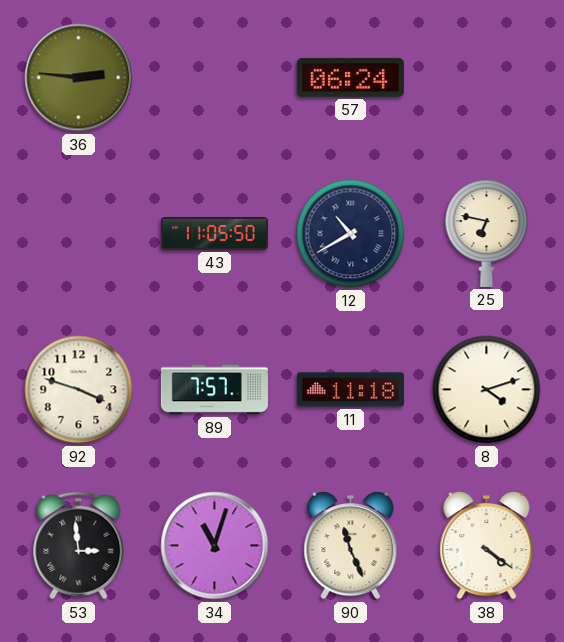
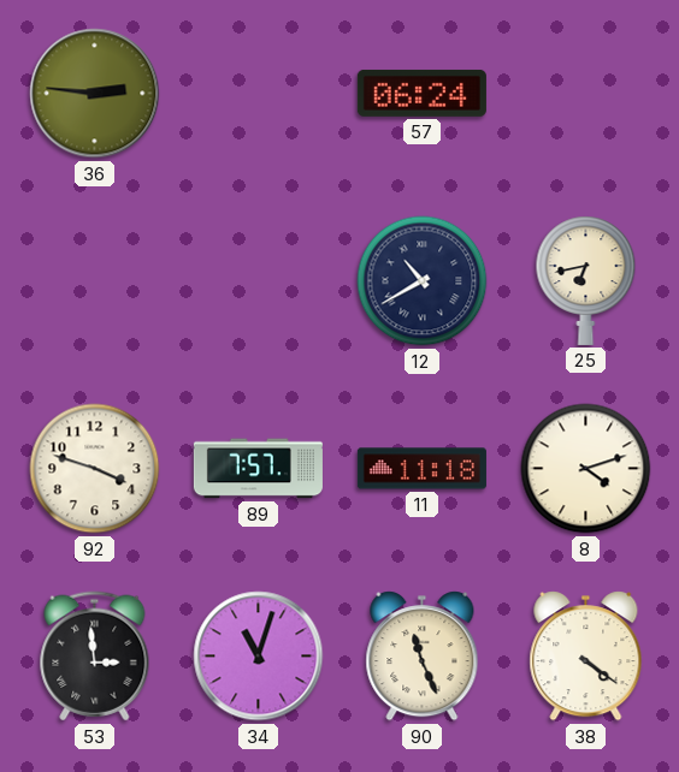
43: 11:05 -> none (214, 233)
25: 6:47 -> 6:43 (586, 280)
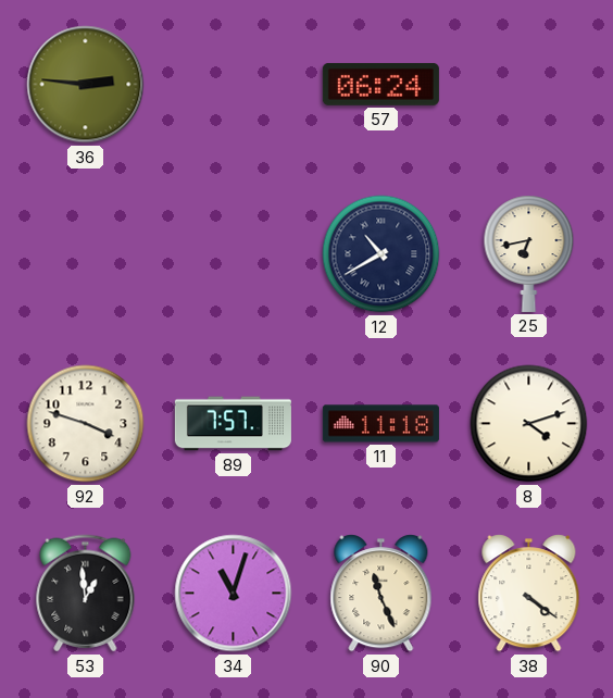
53: 2:59 -> 12:59 (86, 594)
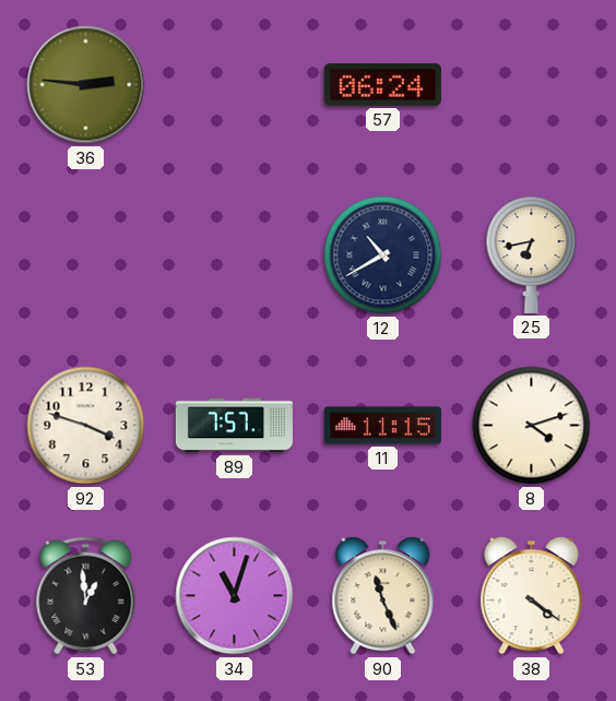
11: 11:18 -> 11:15 (382, 426)
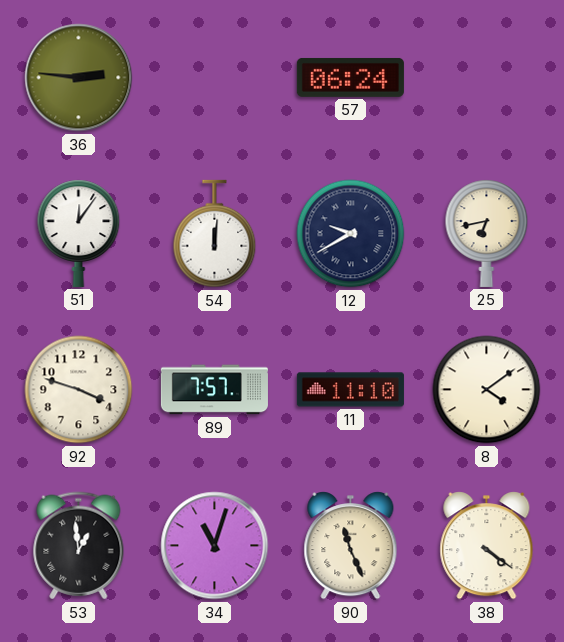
51: none -> 12:06 (79, 233)
54: none -> 12:01 (215, 234)
12: 10:40 -> 9:40 (351, 234)
11: 11:15 -> 11:10 (350, 390)
8: 4:12 -> 4:09 (487, 390)
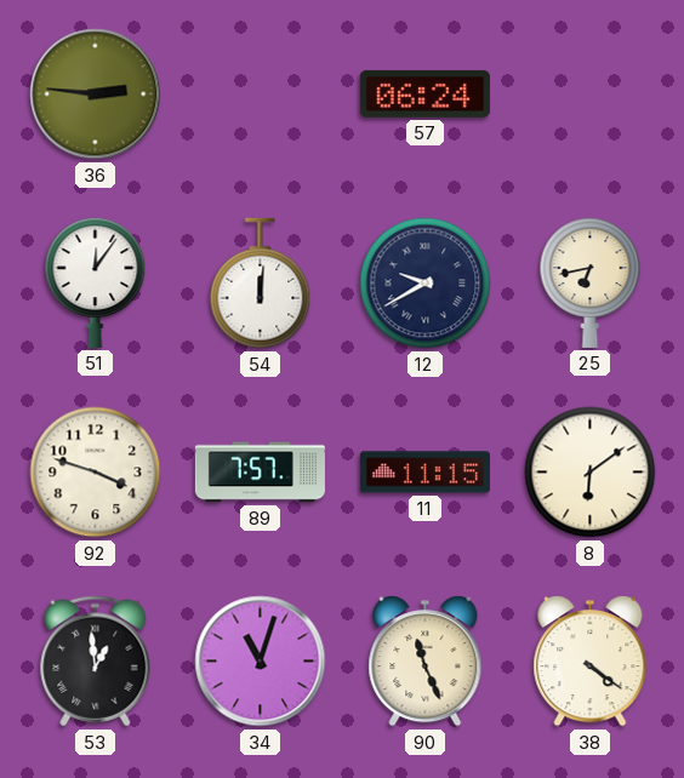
11: 11:10 -> 11:15 (424, 473)
8: 4:09 -> 6:09 (591, 473)
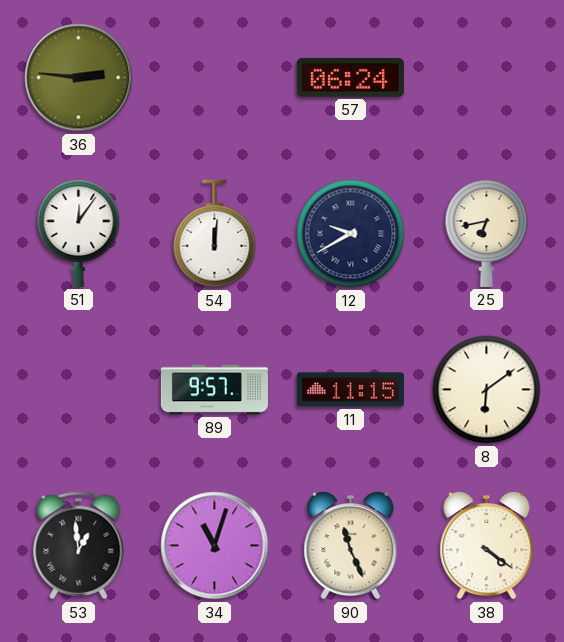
92: 3:48 -> none (96, 473)
89: 7:57 -> 9:57 (214, 390)
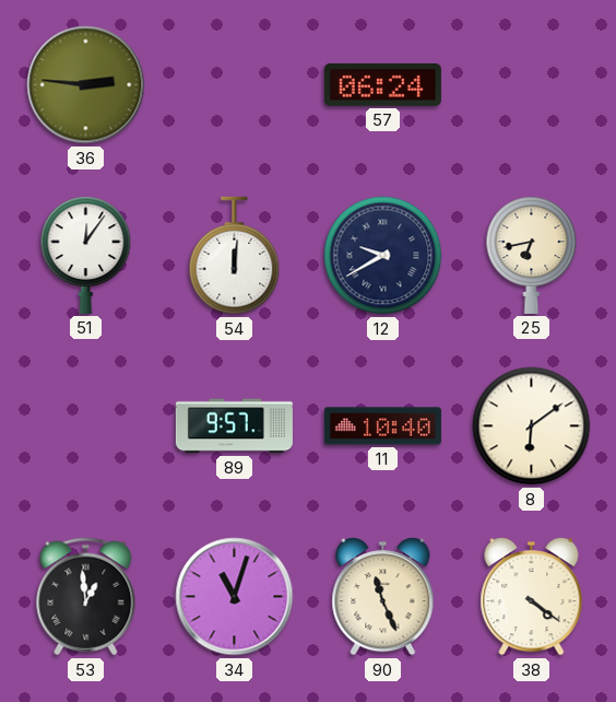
11: 11:15 -> 10:40 (382, 426)
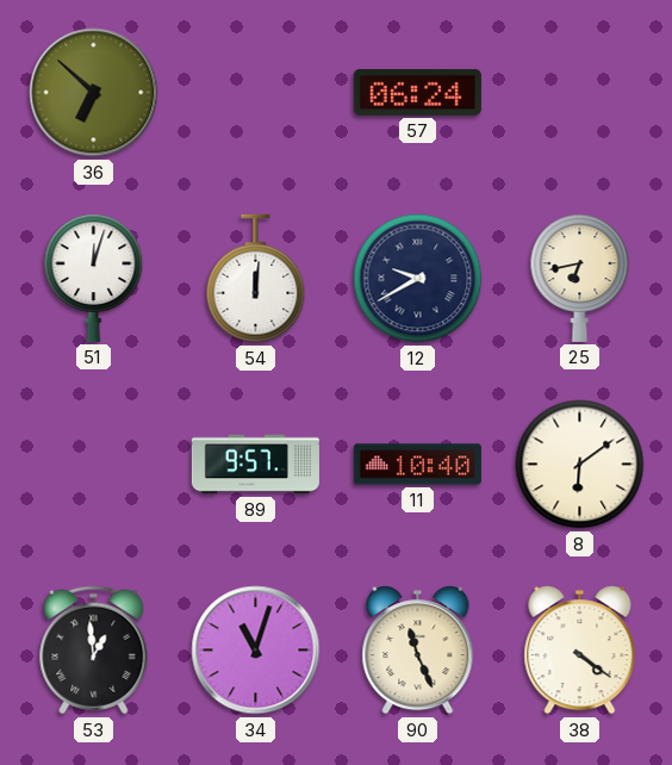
36: 2:46 -> 6:52 (94, 93)
51: 12:06 -> 12:03 (94, 278)
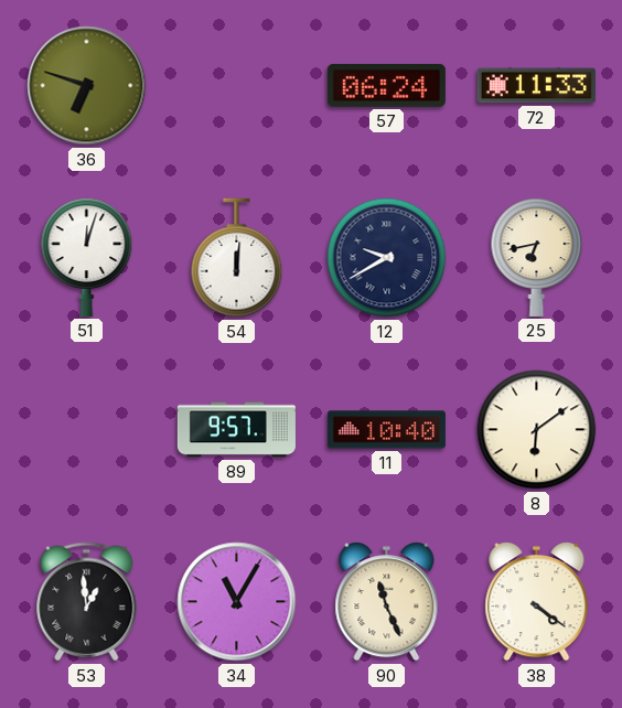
36: 6:52 -> 6:48 (87, 86)
72: none -> 11:33 (536, 86)
34: 11:03 -> 11:05 (237, 602)
